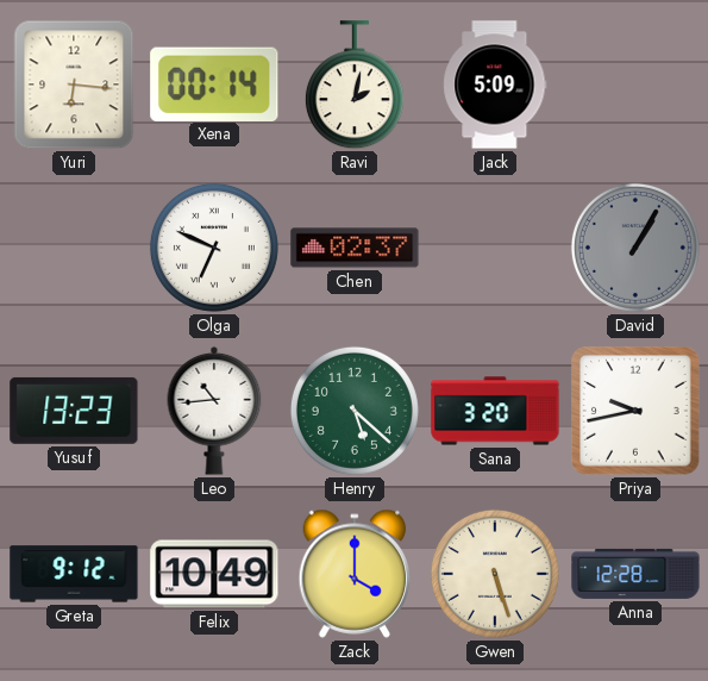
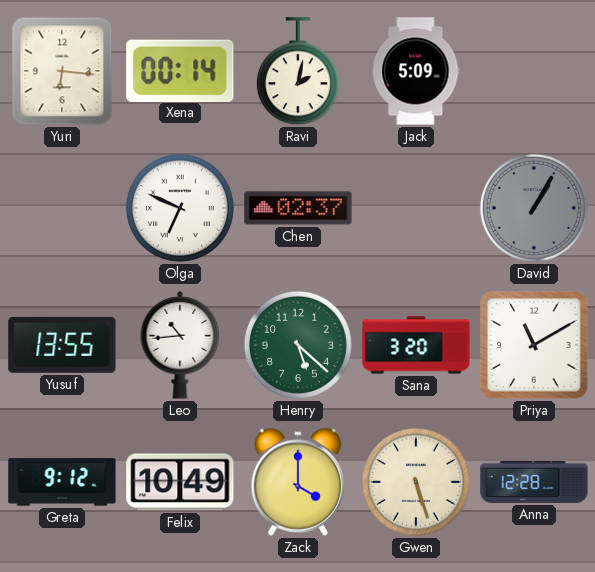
Yusuf: 13:23 -> 13:55 (62, 345)
Priya: 9:43 -> 11:10 (534, 345)
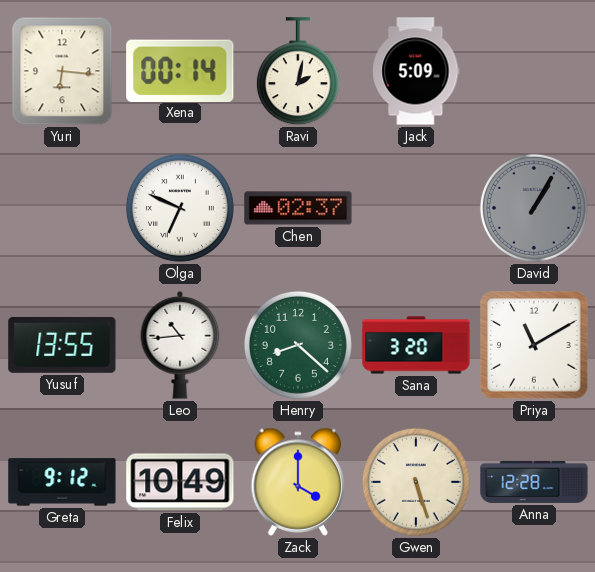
Henry: 5:22 -> 8:22 (298, 345)
